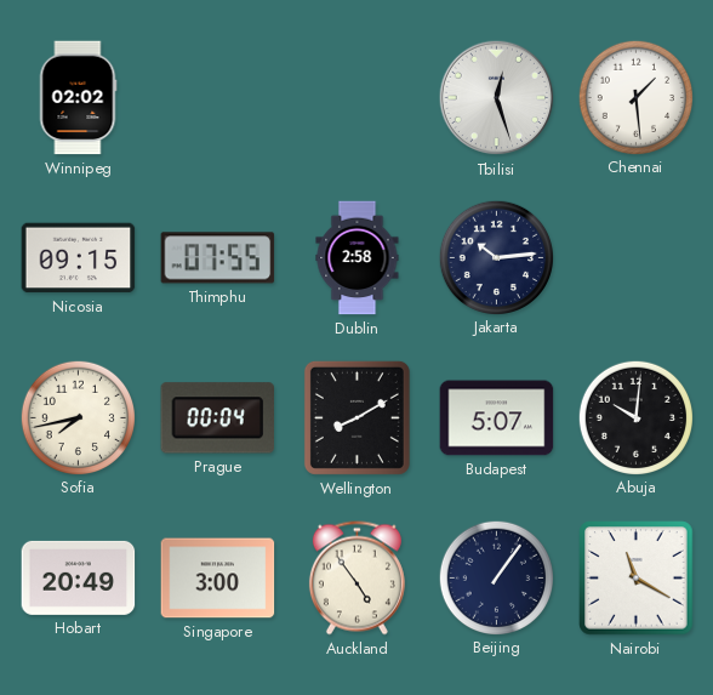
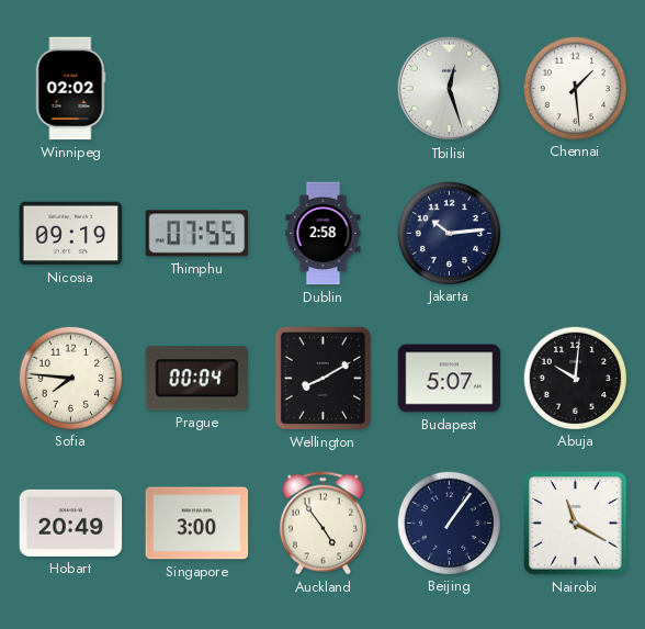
Nicosia: 09:15 -> 09:19 (71, 234)
Sofia: 7:43 -> 7:46 (70, 378)
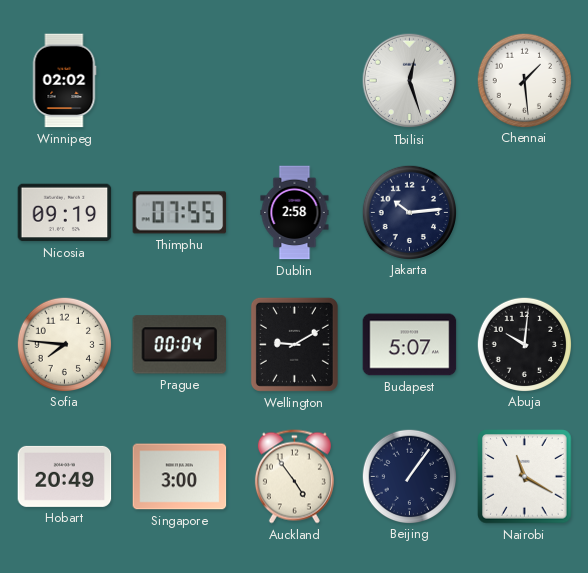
Wellington: 8:10 -> 9:10 (294, 344)
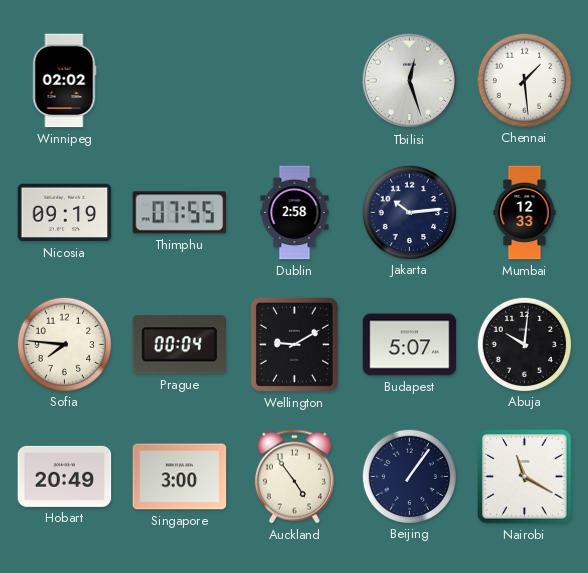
Mumbai: none -> 12:33 (525, 213)
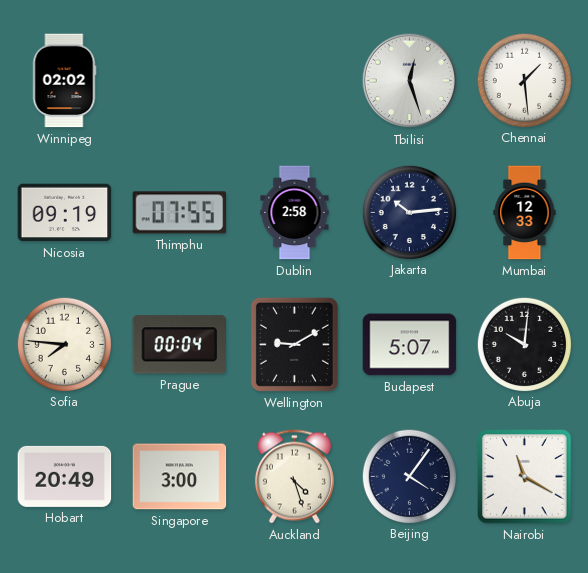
Auckland: 4:54 -> 4:27 (294, 477)
Beijing: 1:06 -> 4:06 (409, 476)
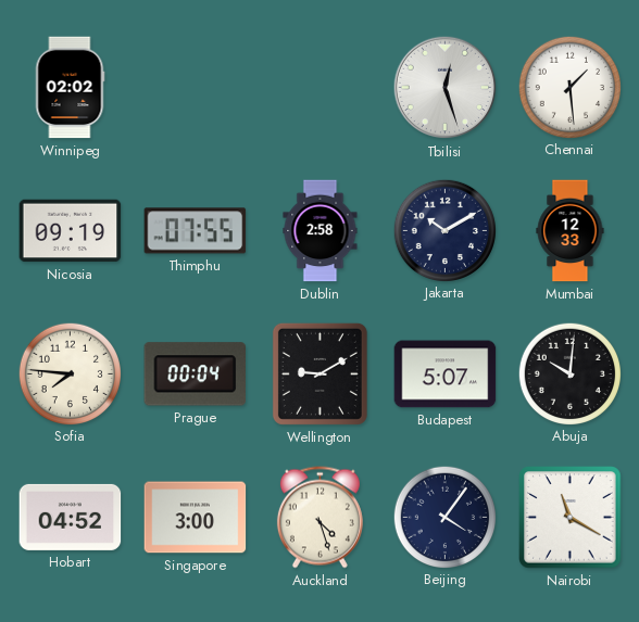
Jakarta: 10:14 -> 10:10 (444, 230)
Hobart: 20:49 -> 04:52 (71, 517)
